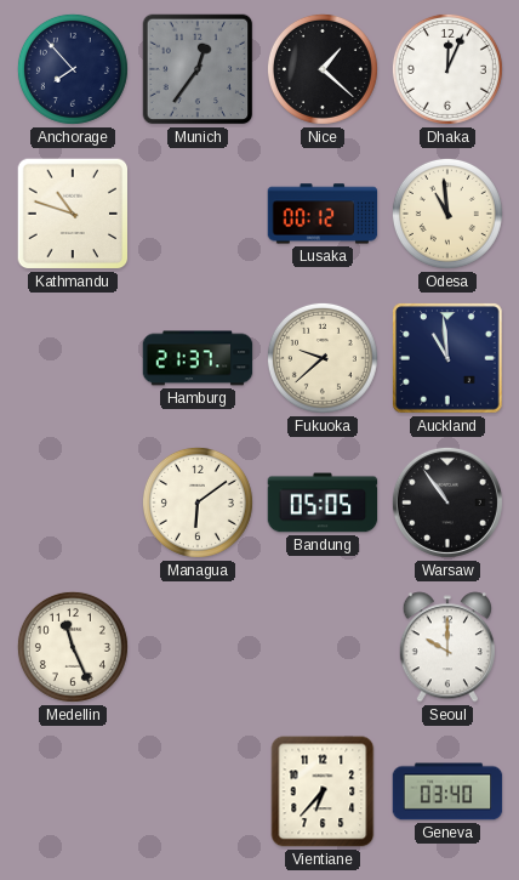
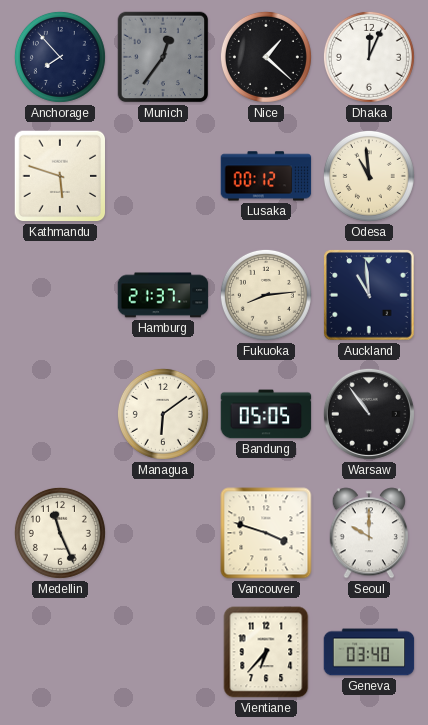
Kathmandu: 10:48 -> 5:48 (60, 176)
Fukuoka: 9:38 -> 8:14 (266, 295)
Vancouver: none -> 3:48 (266, 533)
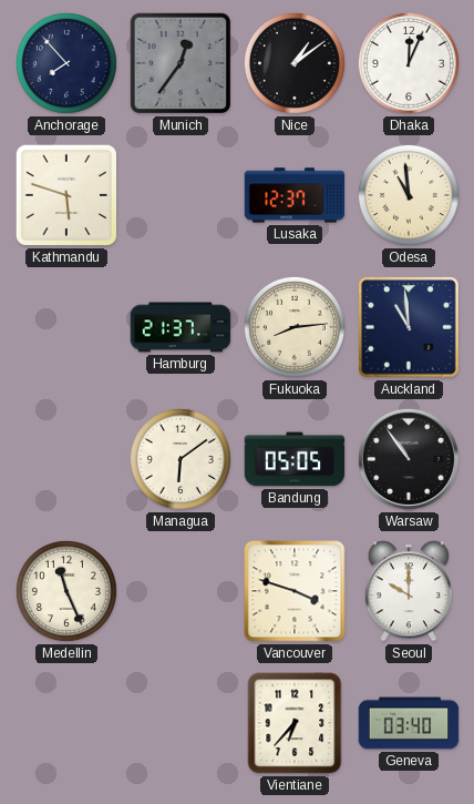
Nice: 1:22 -> 1:09 (295, 63)
Lusaka: 00:12 -> 12:37 (295, 195)
